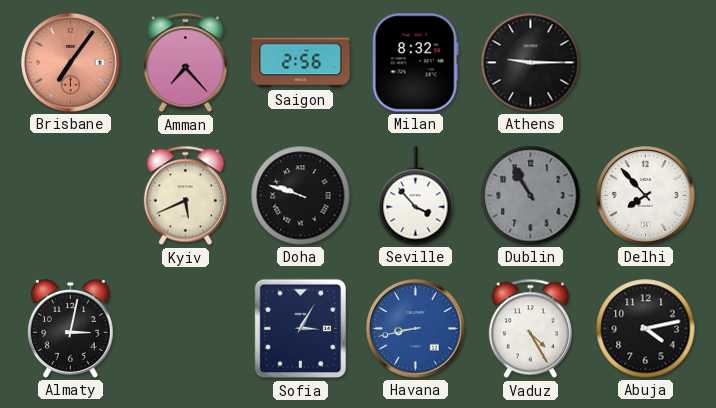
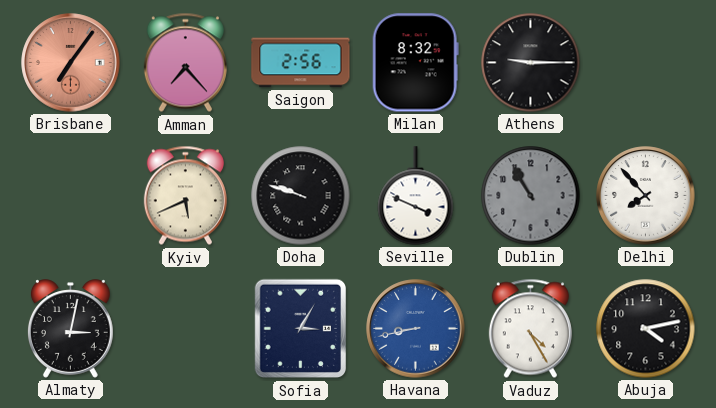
Seville: 3:53 -> 3:49 (416, 196)
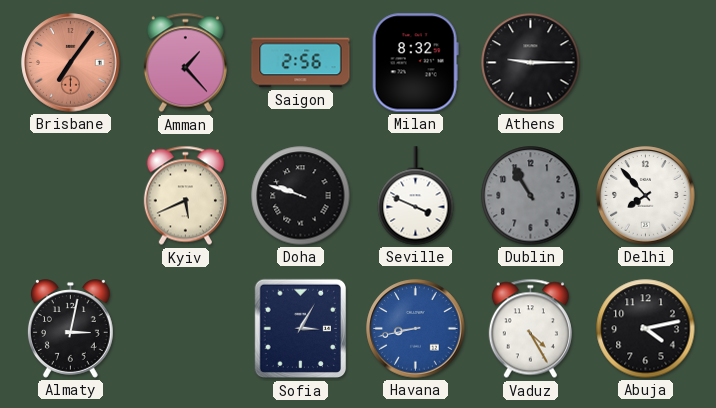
Amman: 7:23 -> 1:23 (185, 63)
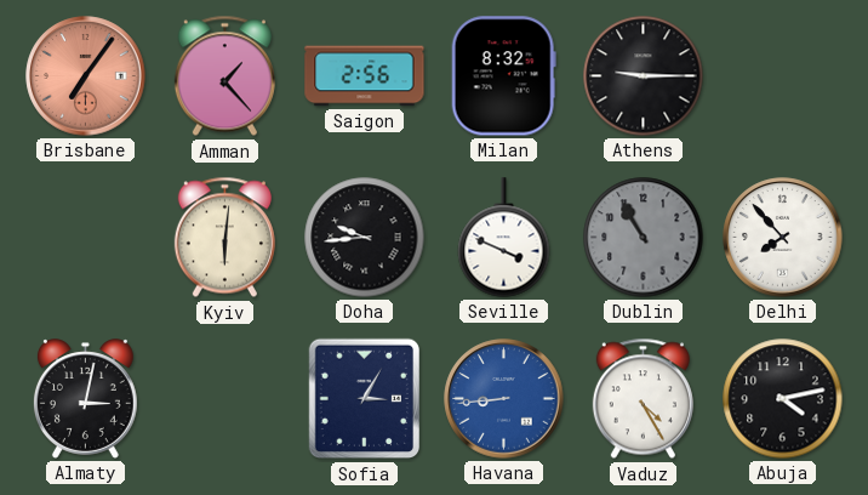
Kyiv: 5:41 -> 6:01 (224, 238)
Doha: 9:48 -> 9:44 (365, 238)
Havana: 8:43 -> 8:44 (504, 399)
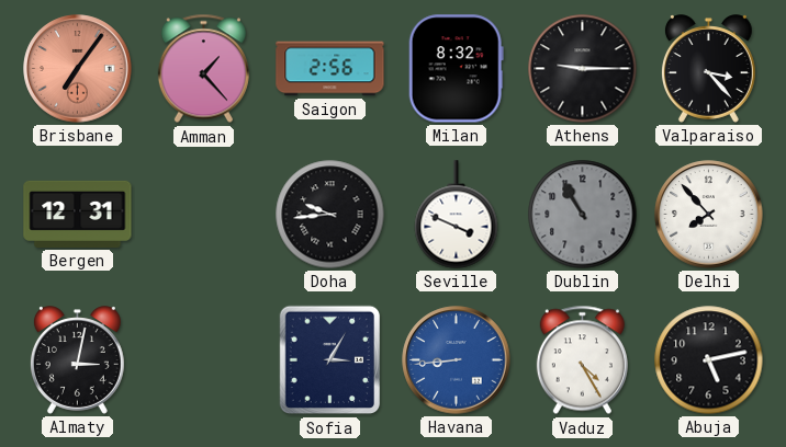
Valparaiso: none -> 3:23 (708, 69)
Bergen: none -> 12:31 (78, 214)
Kyiv: 6:01 -> none (224, 238)
Abuja: 4:13 -> 5:13 (709, 360)
